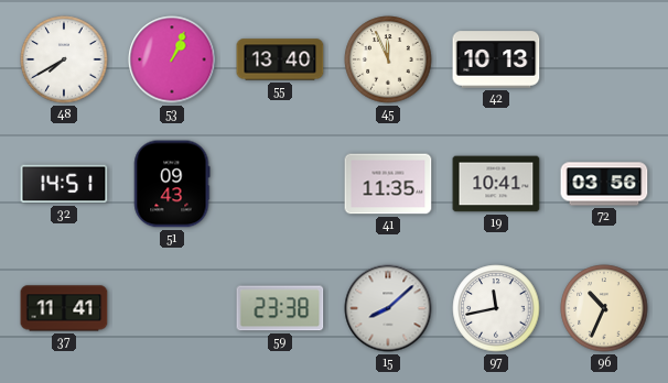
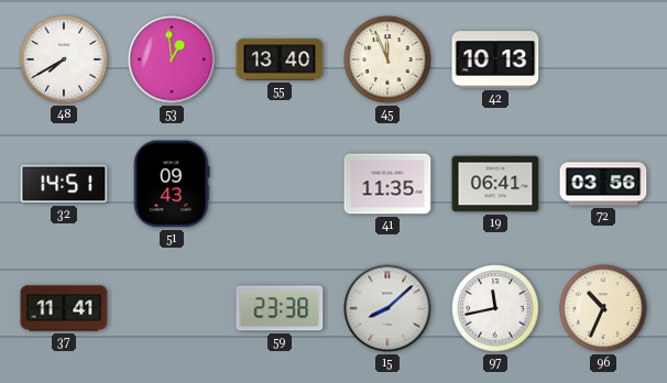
53: 1:04 -> 12:59 (172, 59)
19: 10:41 -> 06:41 (495, 184)
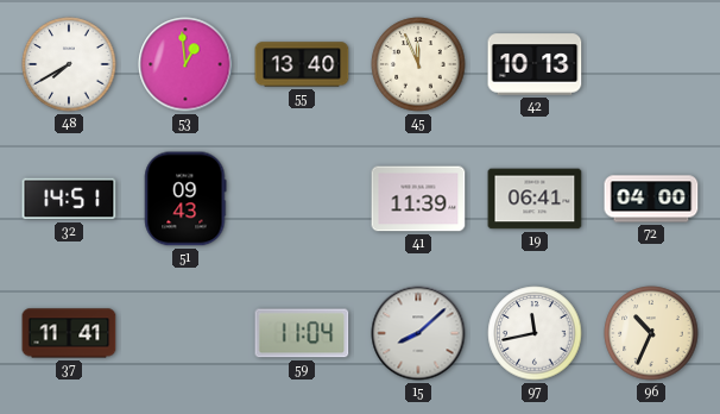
41: 11:35 -> 11:39 (418, 199)
72: 03:56 -> 04:00 (651, 199)
59: 23:38 -> 11:04 (302, 333)
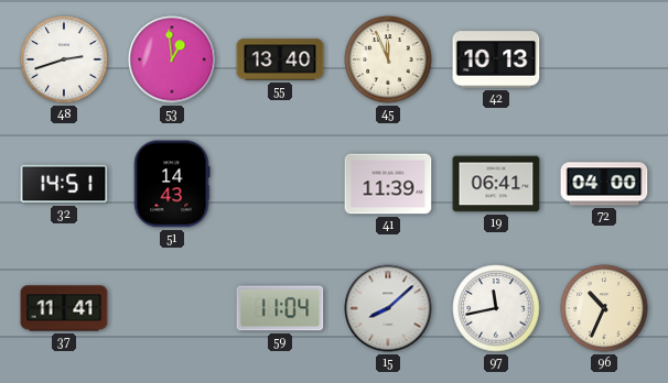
48: 7:40 -> 2:42 (64, 59)
51: 09:43 -> 14:43 (172, 184)
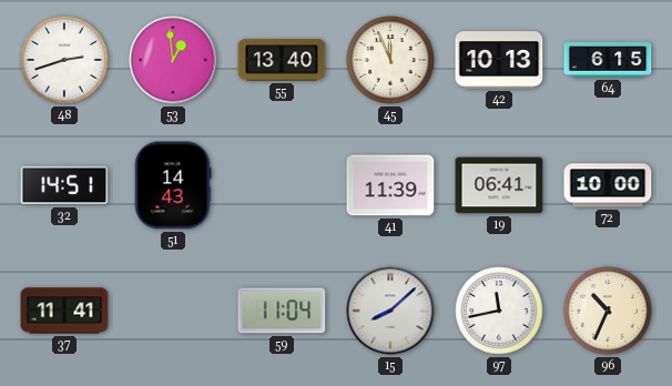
64: none -> 6:15 (608, 60)
72: 04:00 -> 10:00 (608, 185)
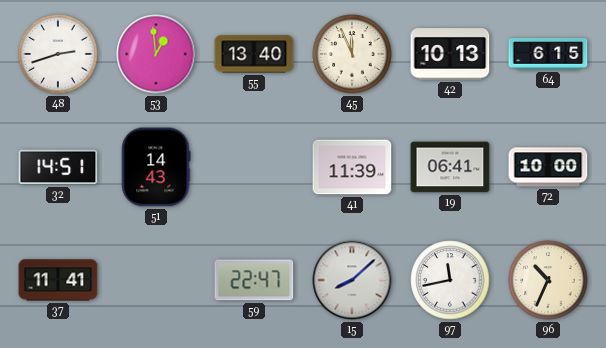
59: 11:04 -> 22:47 (254, 280)
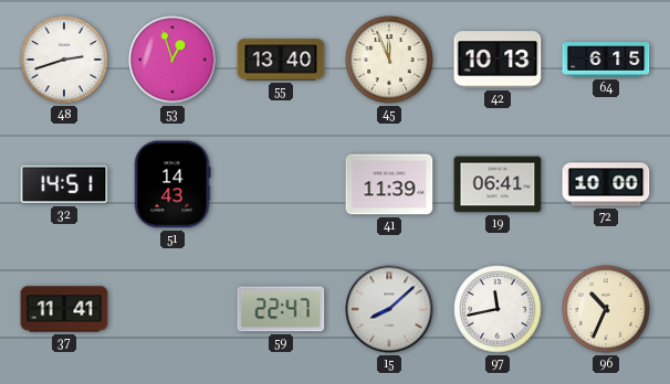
53: 12:59 -> 12:57 (172, 60)
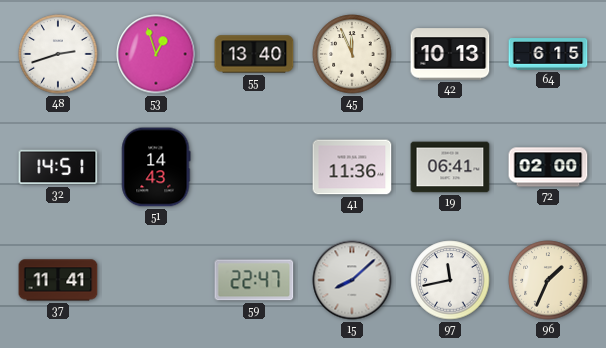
41: 11:39 -> 11:36 (352, 167)
72: 10:00 -> 02:00 (548, 167)
96: 10:34 -> 1:34 (548, 280)
